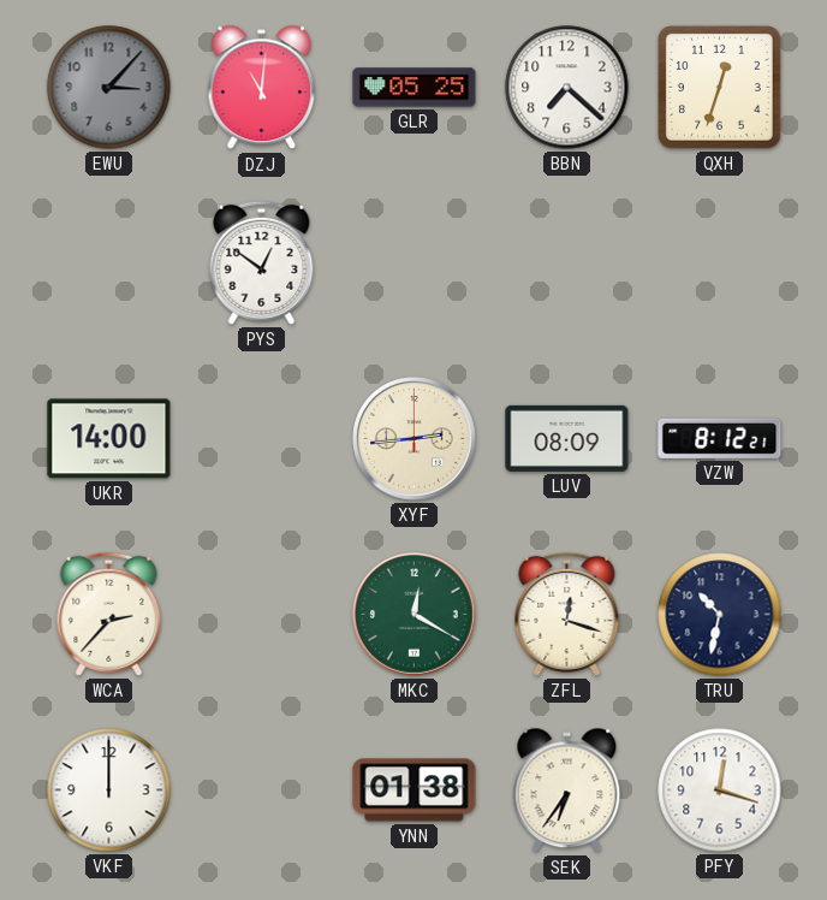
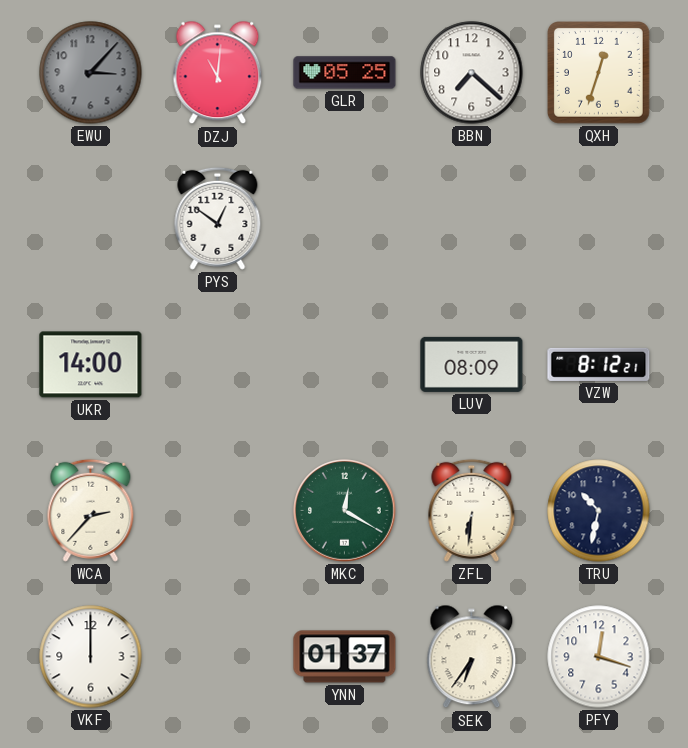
XYF: 2:44 -> none (415, 439)
ZFL: 12:18 -> 6:31 (472, 510)
YNN: 01:38 -> 01:37 (345, 657)
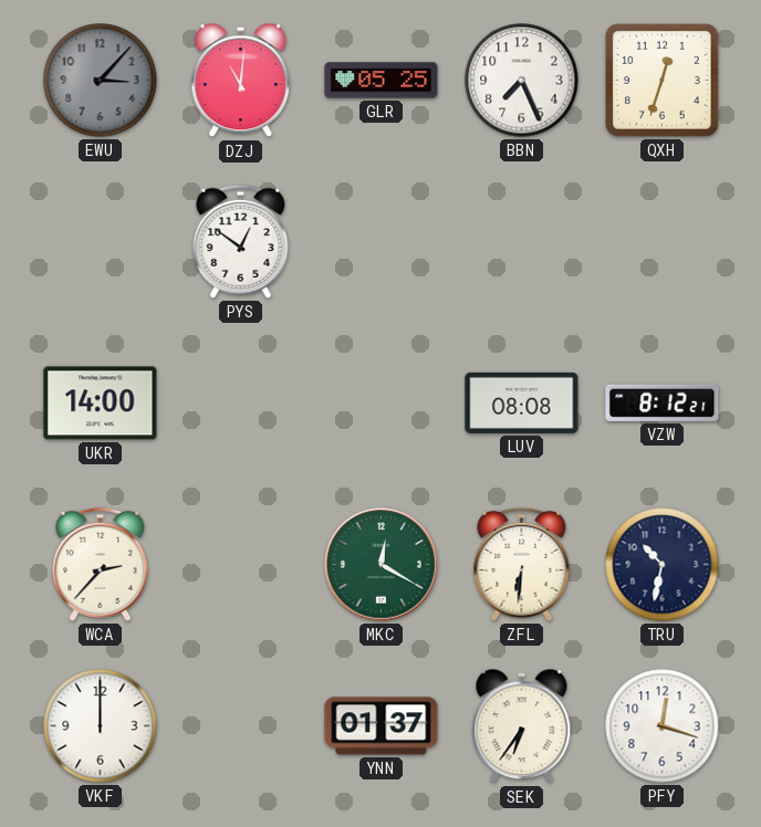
BBN: 7:22 -> 7:26 (522, 81)
LUV: 08:09 -> 08:08 (522, 402)
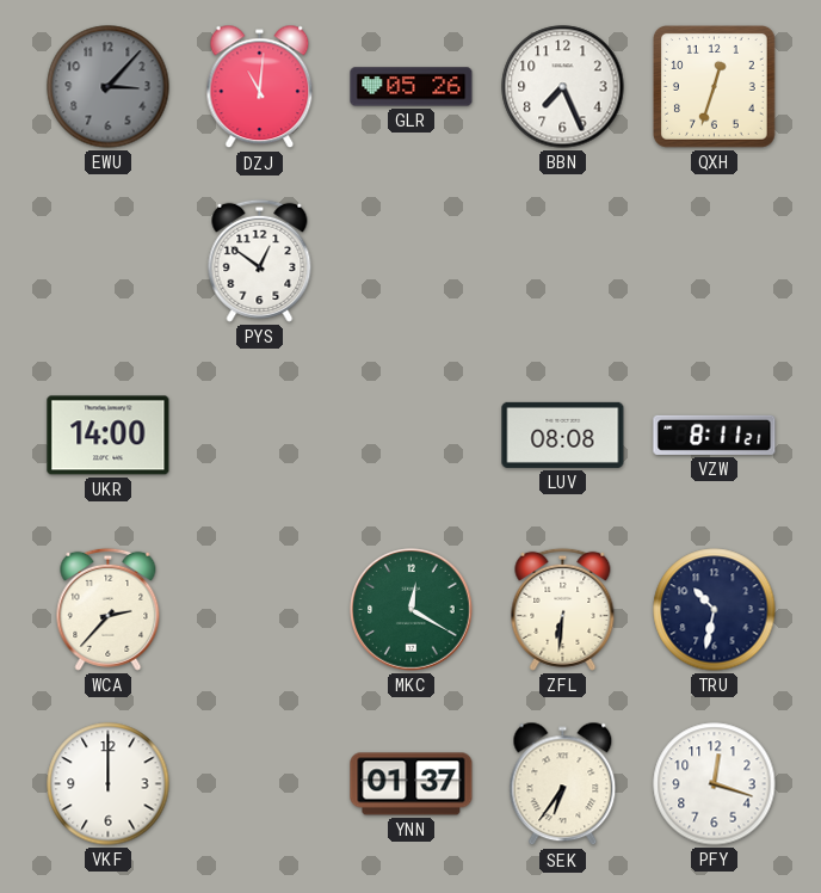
GLR: 05:25 -> 05:26 (412, 87)
VZW: 8:12 -> 8:11 (715, 435)
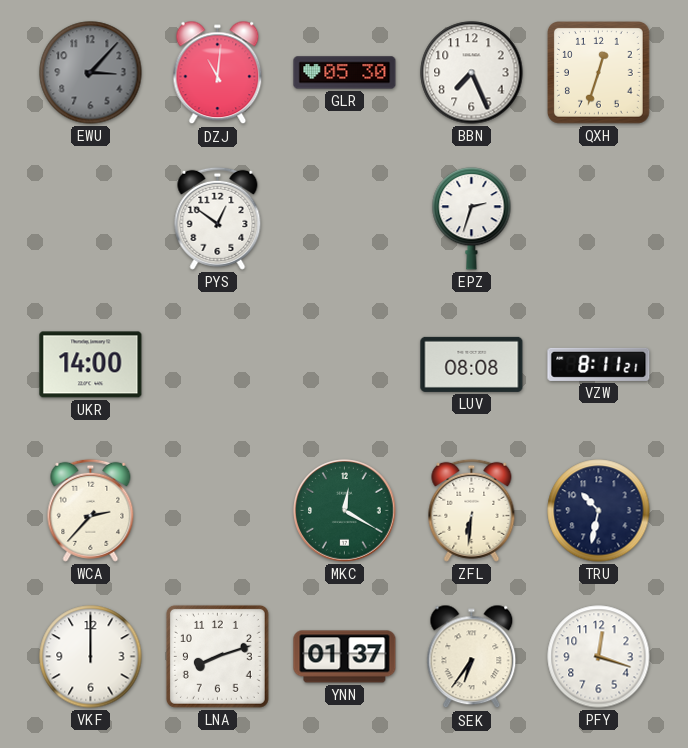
GLR: 05:26 -> 05:30 (345, 73)
EPZ: none -> 2:33 (472, 219)
LNA: none -> 8:12 (217, 656)
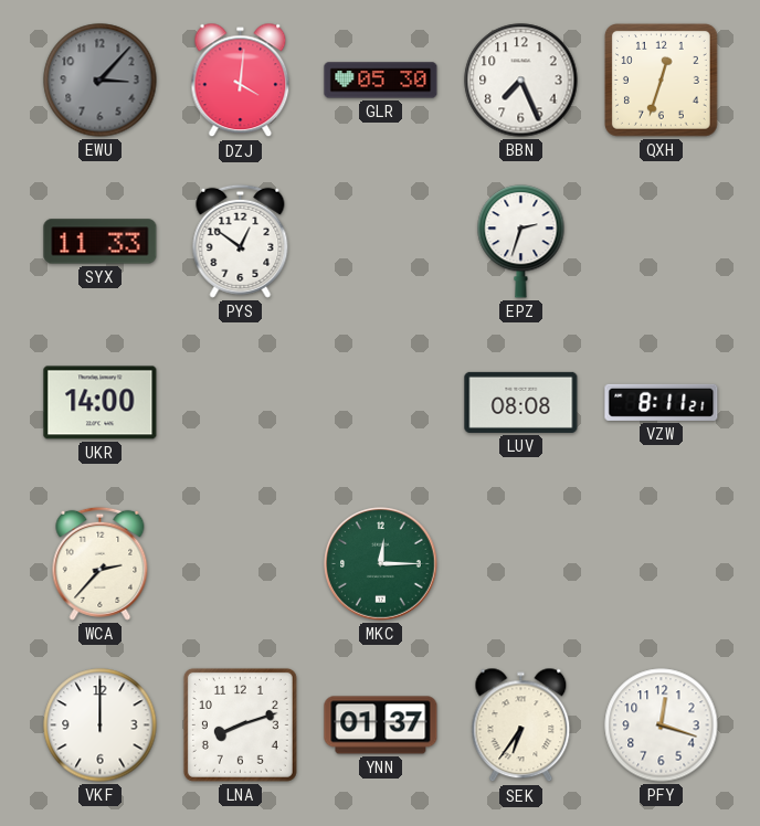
DZJ: 11:01 -> 4:01 (241, 81)
SYX: none -> 11:33 (101, 242)
MKC: 12:20 -> 12:15 (381, 564)
ZFL: 6:31 -> none (472, 510)
TRU: 10:32 -> none (599, 511)
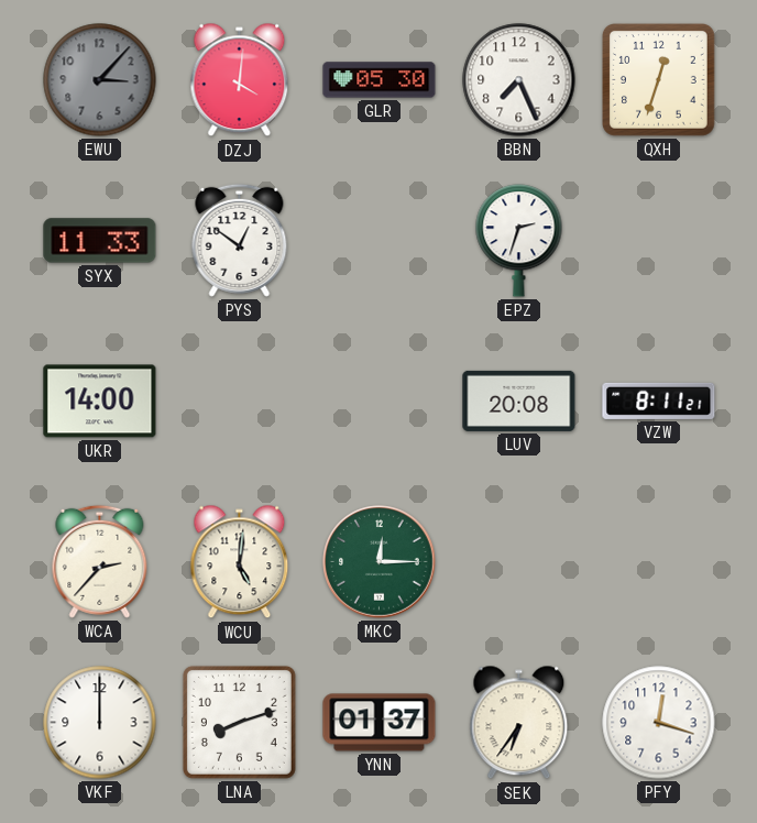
LUV: 08:08 -> 20:08 (519, 400)
WCU: none -> 5:01 (240, 562)
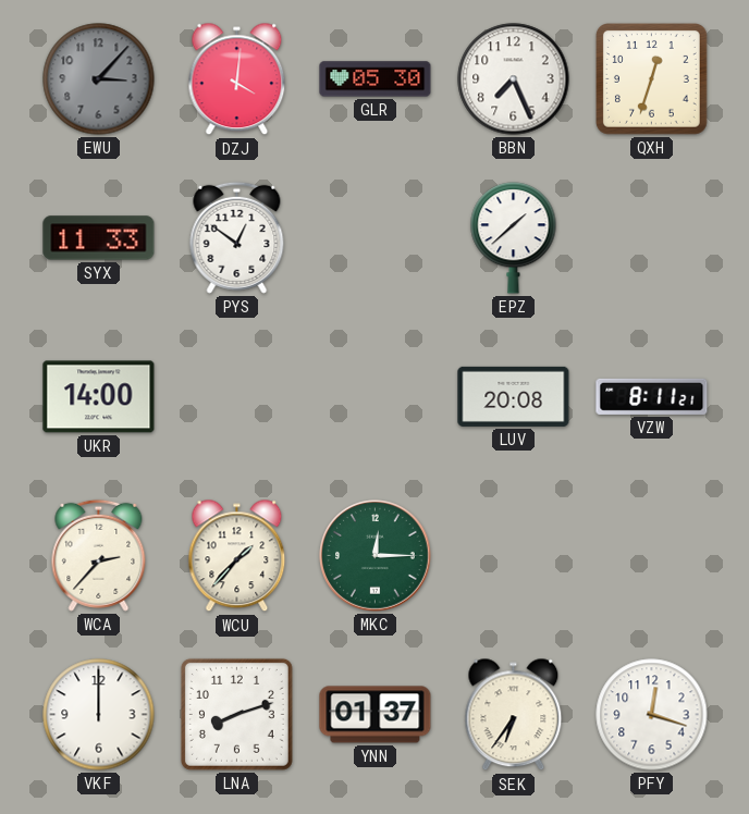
EPZ: 2:33 -> 1:38 (514, 238)
WCU: 5:01 -> 1:37 (237, 556)
